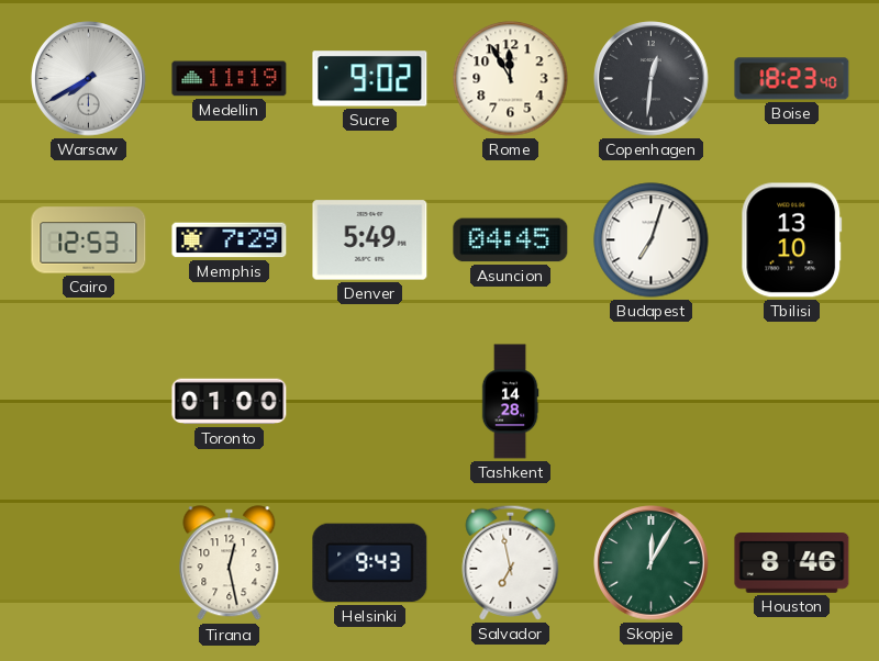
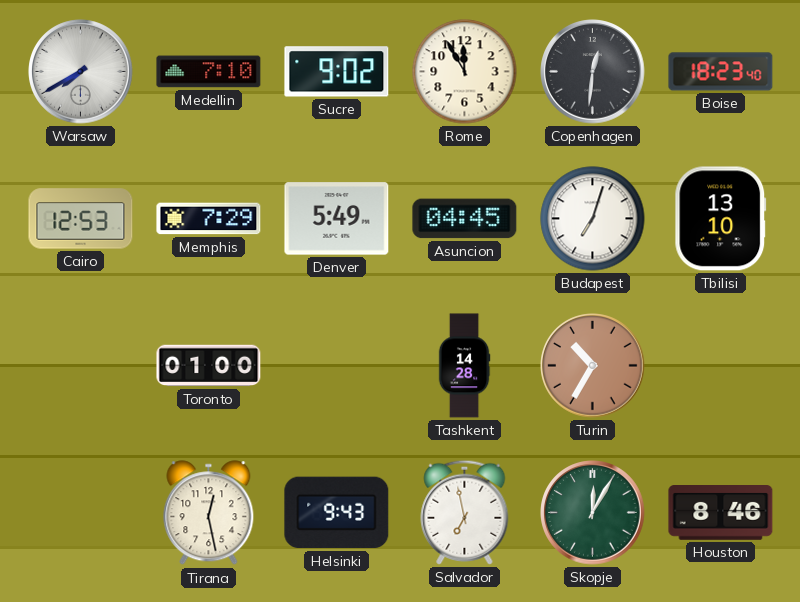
Medellin: 11:19 -> 7:10 (209, 72)
Turin: none -> 10:35 (593, 366)
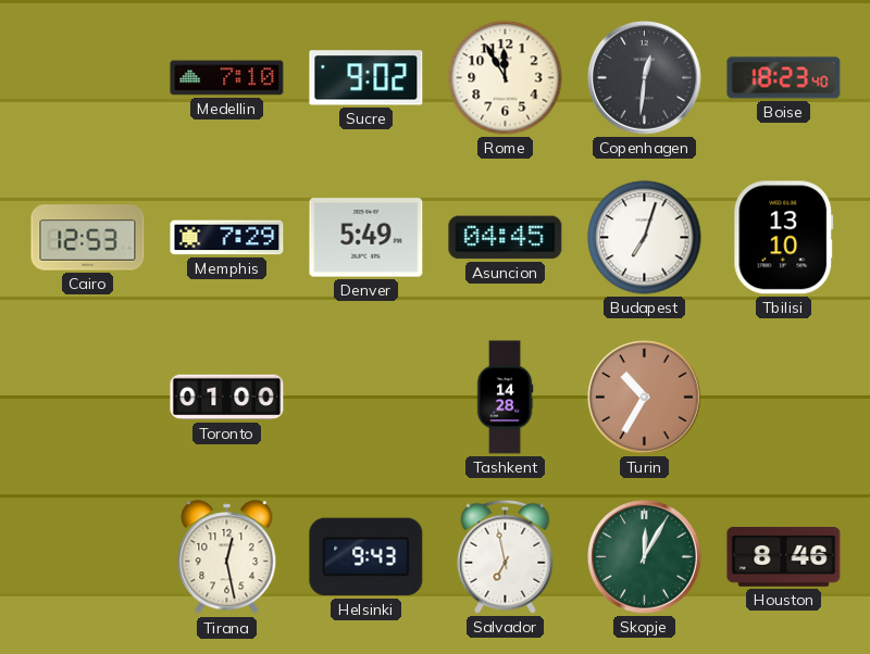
Warsaw: 7:40 -> none (81, 72)
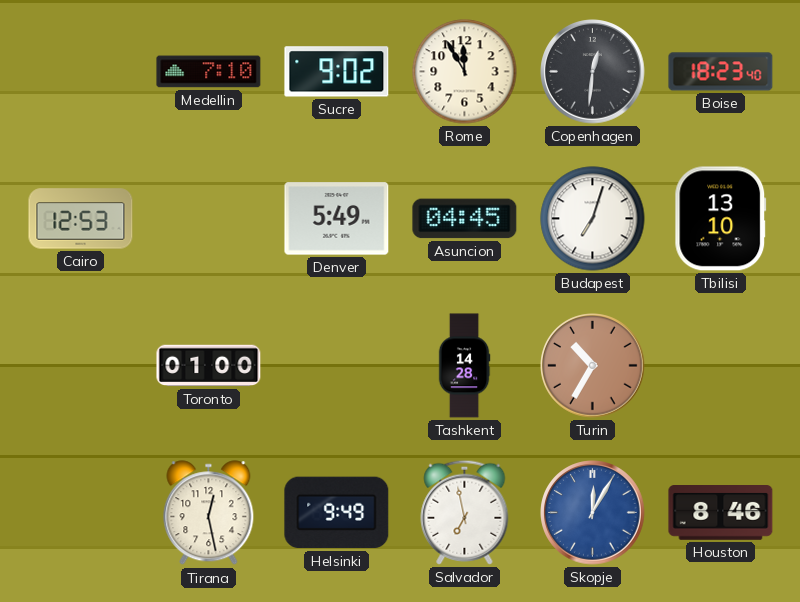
Memphis: 7:29 -> none (227, 238)
Helsinki: 9:43 -> 9:49 (337, 513)
Skopje dial: green -> blue (593, 513)
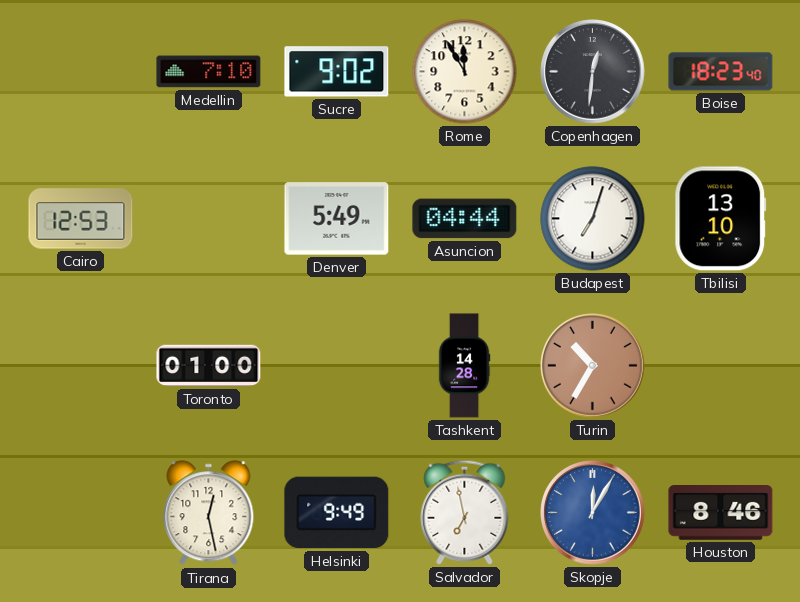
Asuncion: 04:45 -> 04:44 (465, 219)
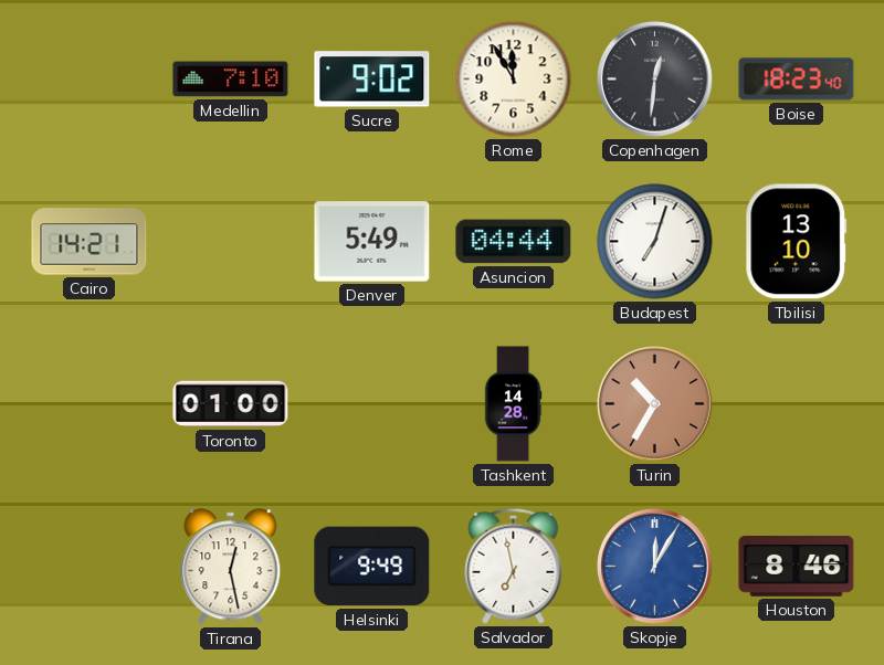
Cairo: 12:53 -> 14:21 (90, 242)
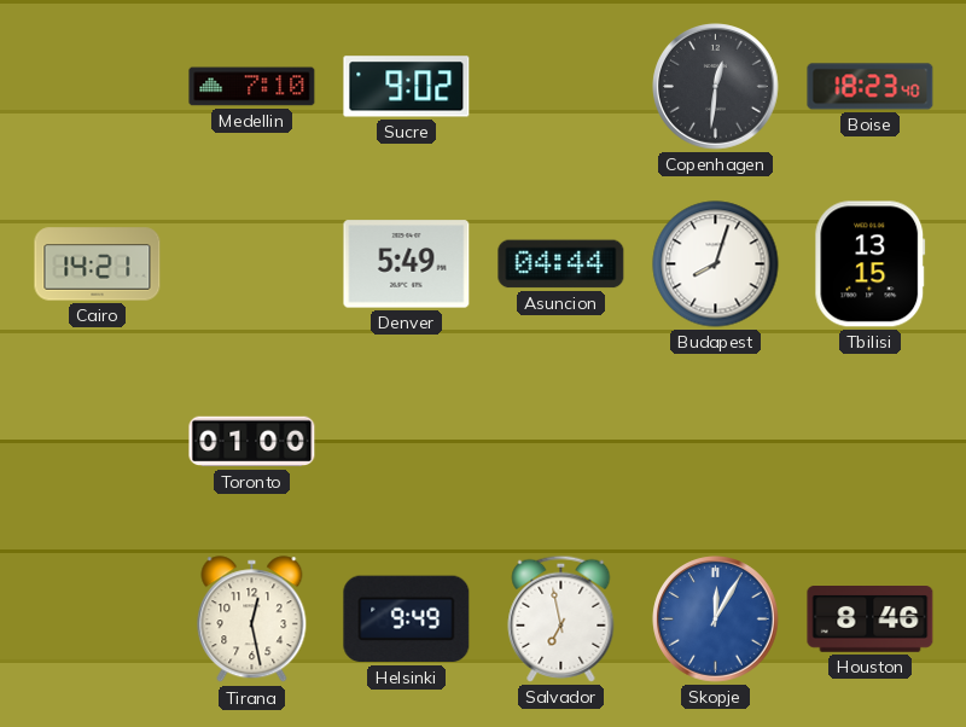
Rome: 11:55 -> none (514, 80)
Budapest: 7:03 -> 8:03 (716, 264)
Tbilisi: 13:10 -> 13:15 (871, 264)
Tashkent: 14:28 -> none (513, 404)
Turin: 10:35 -> none (655, 404)
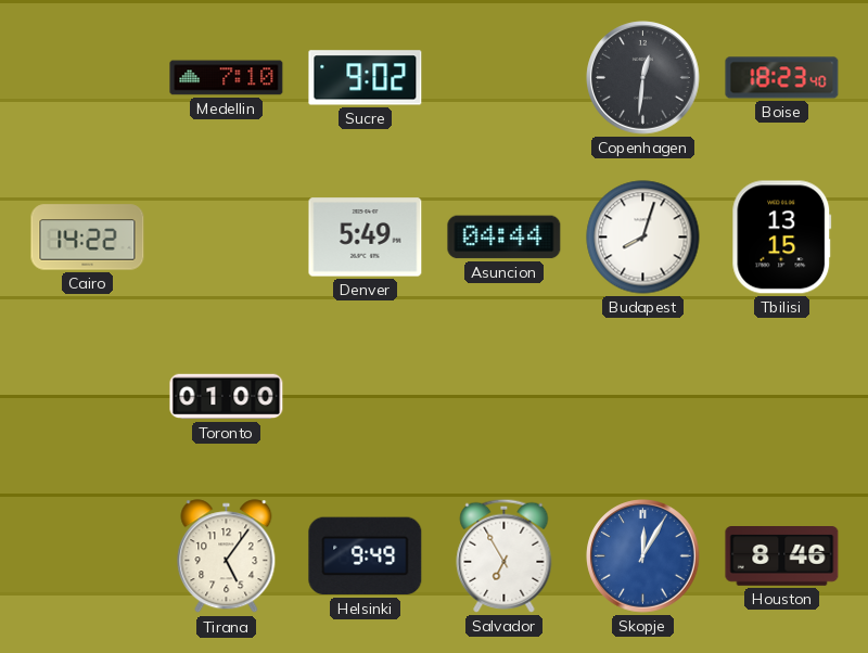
Cairo: 14:21 -> 14:22 (88, 238)
Tirana: 12:28 -> 5:06 (227, 556)
Salvador: 6:58 -> 6:55 (505, 555)
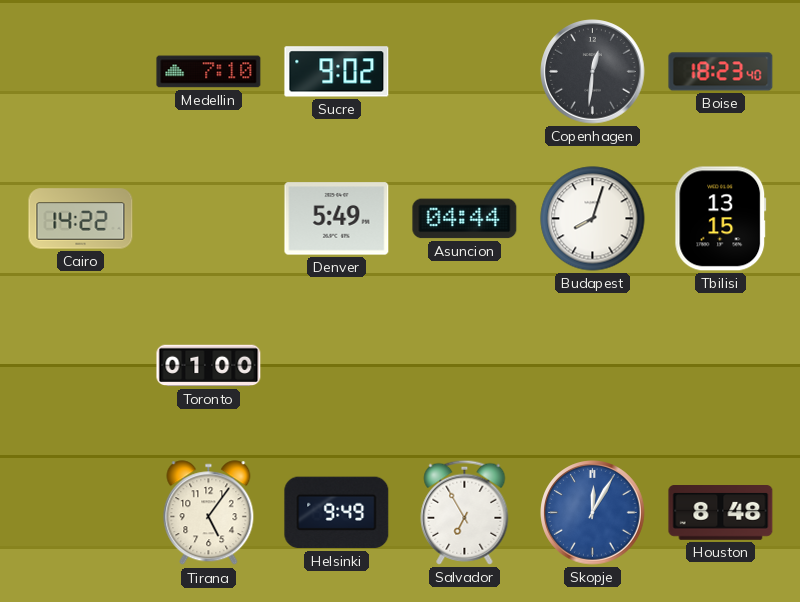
Houston: 8:46 -> 8:48 (721, 513)
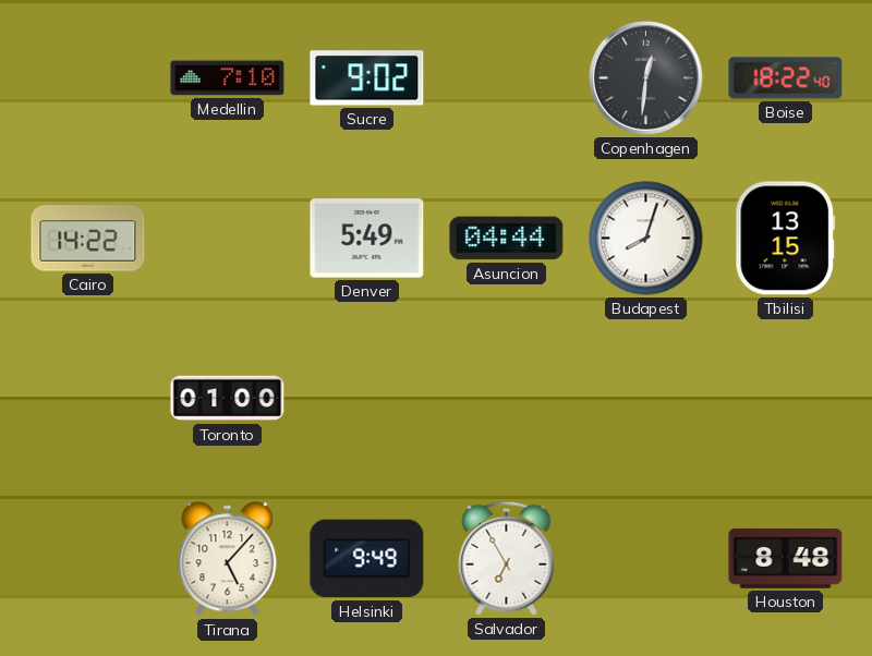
Boise: 18:23 -> 18:22 (786, 78)
Tirana: 5:06 -> 5:07 (228, 559)
Skopje: 12:05 -> none (593, 513)
